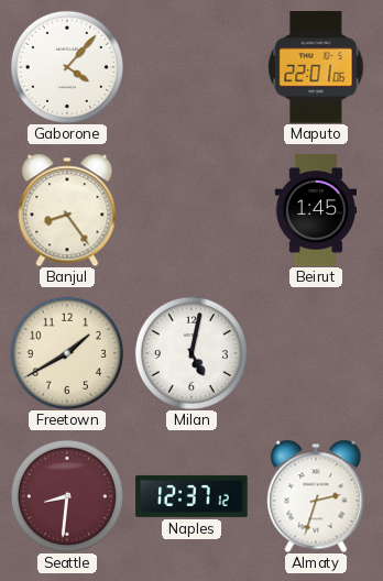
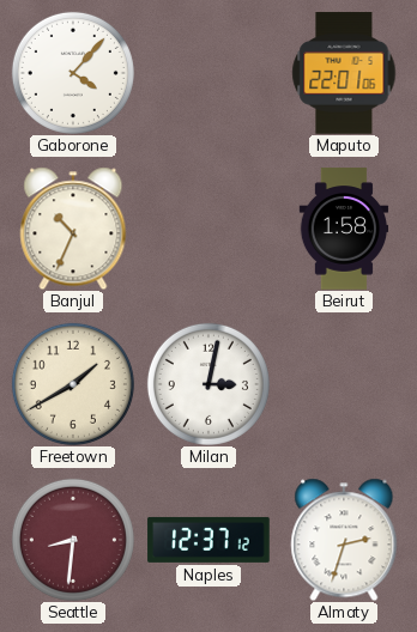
Banjul: 8:24 -> 10:34 (73, 229)
Beirut: 1:45 -> 1:58 (344, 229)
Milan: 5:02 -> 3:02 (208, 384)
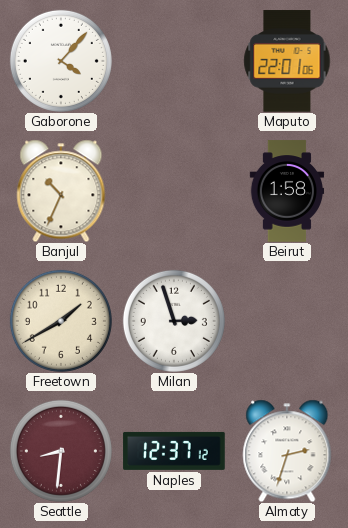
Milan: 3:02 -> 2:57 (174, 321)
